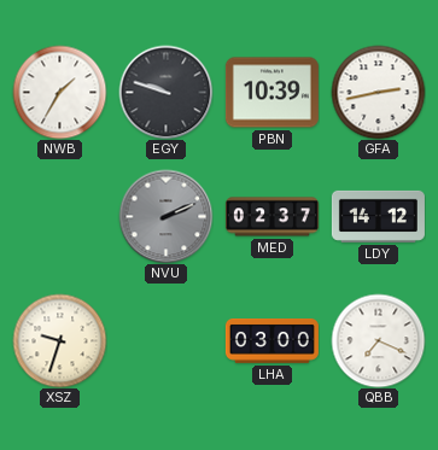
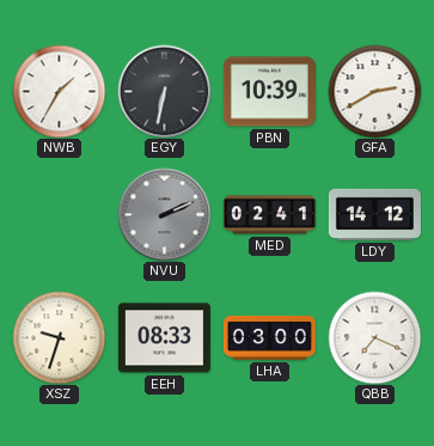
EGY: 9:48 -> 6:32 (164, 91)
GFA: 2:43 -> 2:40 (374, 91)
MED: 02:37 -> 02:41 (269, 215)
EEH: none -> 08:33 (164, 338)
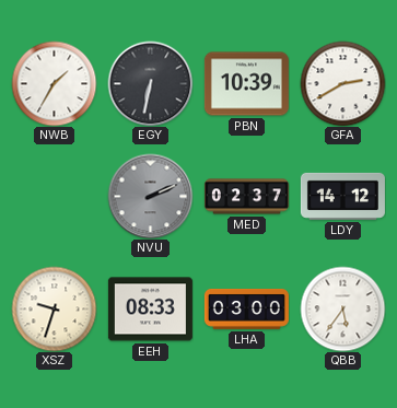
MED: 02:41 -> 02:37 (246, 197)
QBB: 7:19 -> 5:36 (342, 308)
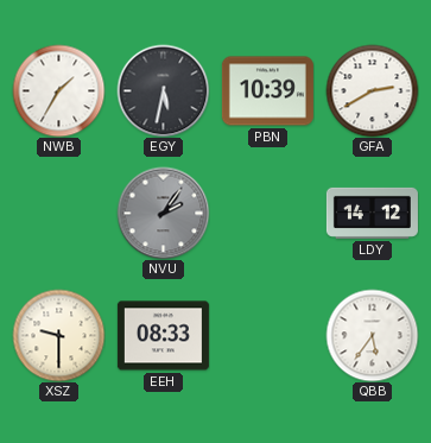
EGY: 6:32 -> 5:32 (163, 90)
NVU: 2:11 -> 2:06 (163, 213)
MED: 02:37 -> none (246, 197)
XSZ: 9:33 -> 9:30 (58, 335)
LHA: 03:00 -> none (246, 310)
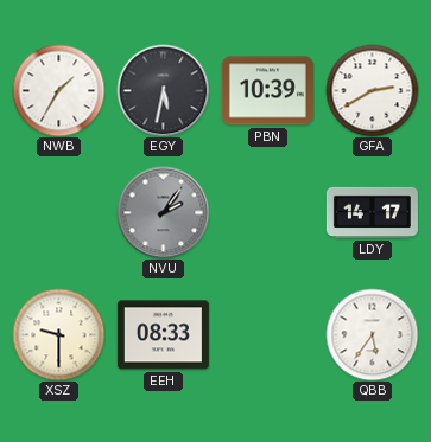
LDY: 14:12 -> 14:17 (372, 212)
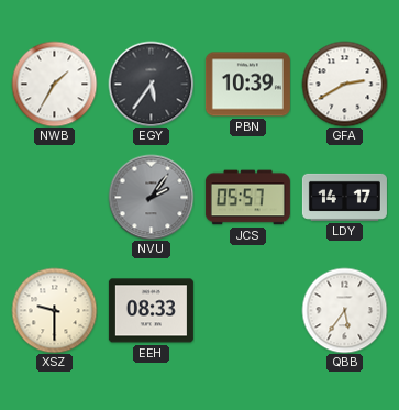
EGY: 5:32 -> 5:36 (151, 84)
JCS: none -> 05:57 (247, 198)
